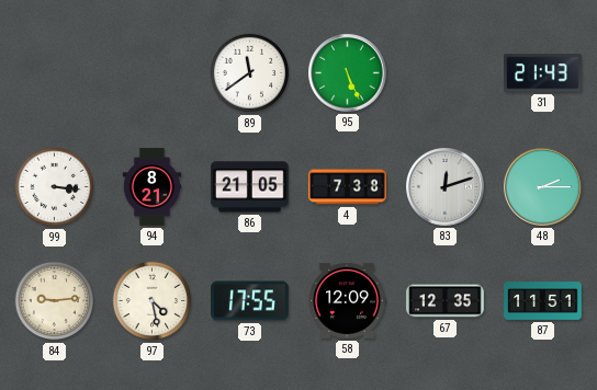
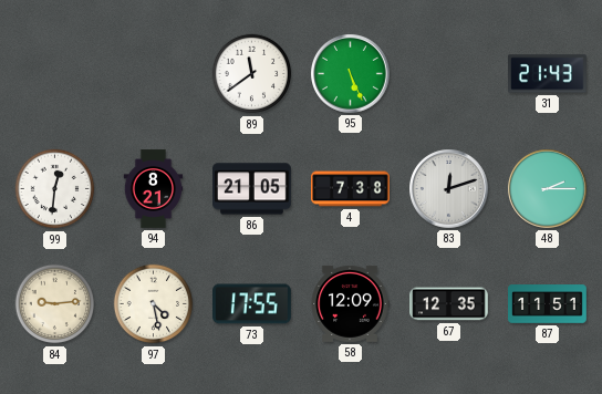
99: 3:16 -> 12:31 (55, 189)
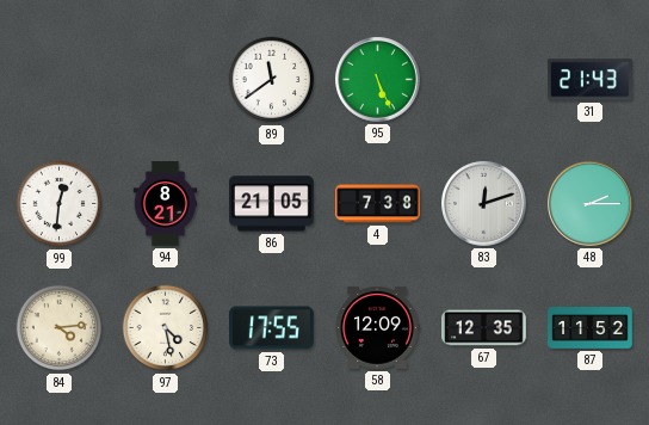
84: 9:14 -> 4:14 (60, 328)
87: 11:51 -> 11:52 (591, 328)
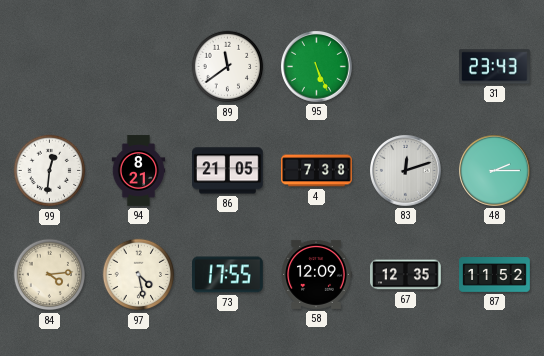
31: 21:43 -> 23:43 (495, 67)
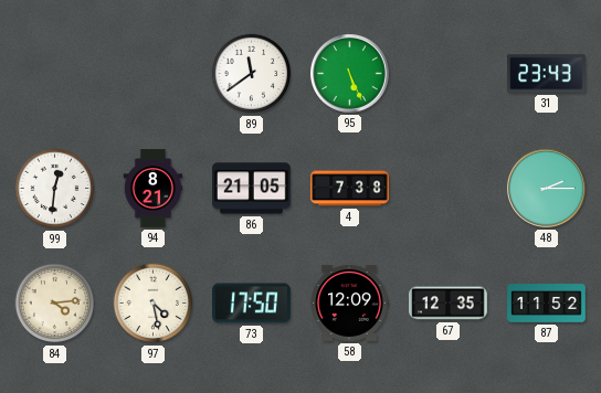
83: 12:12 -> none (406, 171)
73: 17:55 -> 17:50 (252, 304)
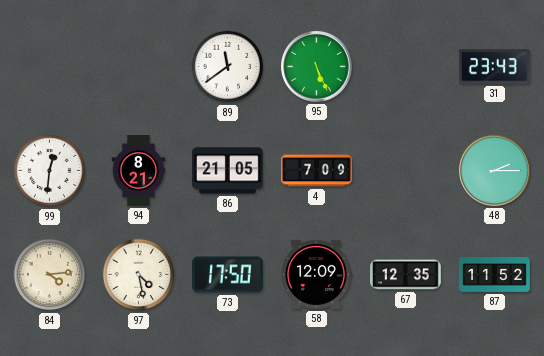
4: 7:38 -> 7:09 (317, 171)
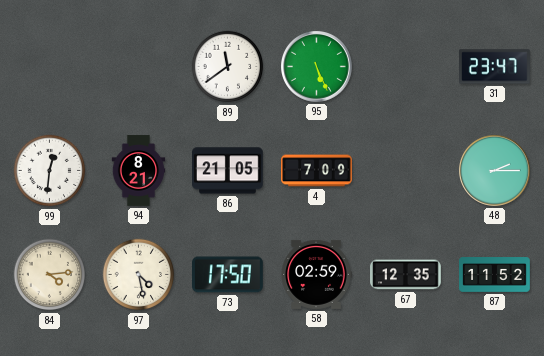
31: 23:43 -> 23:47 (495, 67)
58: 12:09 -> 02:59 (316, 274)
